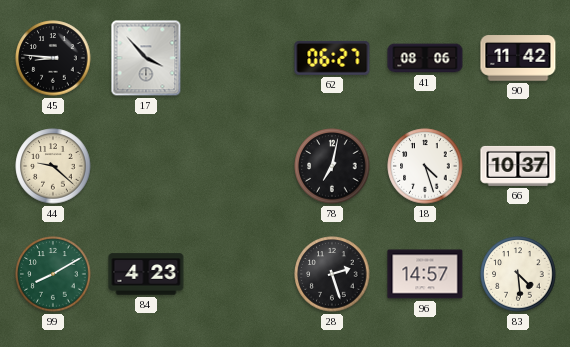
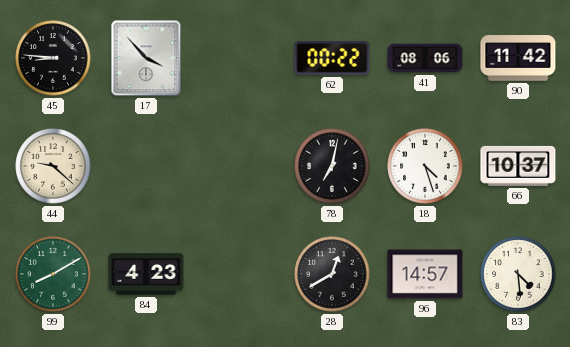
62: 06:27 -> 00:22 (332, 58)
28: 2:27 -> 12:40 (332, 274)
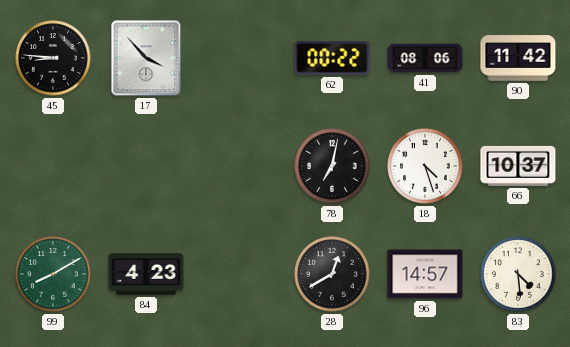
44: 9:22 -> none (53, 166)
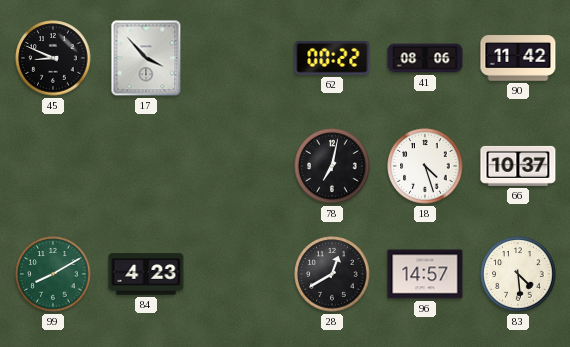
45: 8:46 -> 8:49 (53, 58)
